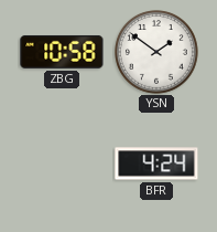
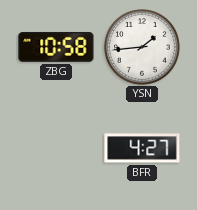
YSN: 1:51 -> 1:44 (143, 48)
BFR: 4:24 -> 4:27 (142, 148)
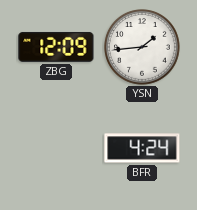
ZBG: 10:58 -> 12:09 (56, 47)
BFR: 4:27 -> 4:24 (142, 148)
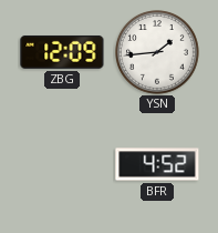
BFR: 4:24 -> 4:52 (157, 164)
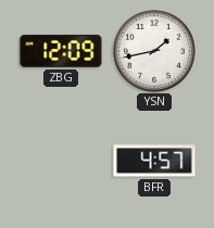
YSN: 1:44 -> 1:43 (155, 52)
BFR: 4:52 -> 4:57 (154, 161)
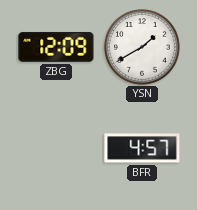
YSN: 1:43 -> 1:40 (143, 48)
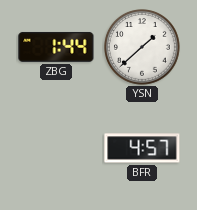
ZBG: 12:09 -> 1:44 (56, 47)
YSN: 1:40 -> 1:38 (143, 48)
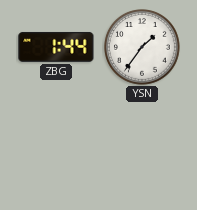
YSN: 1:38 -> 1:36 (143, 48)
BFR: 4:57 -> none (142, 148)
